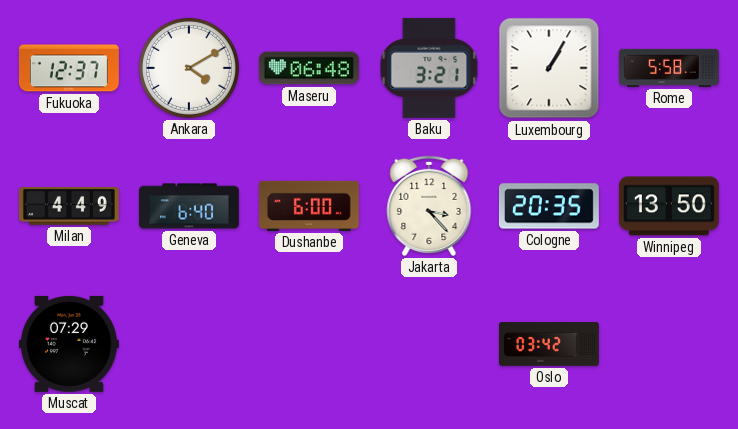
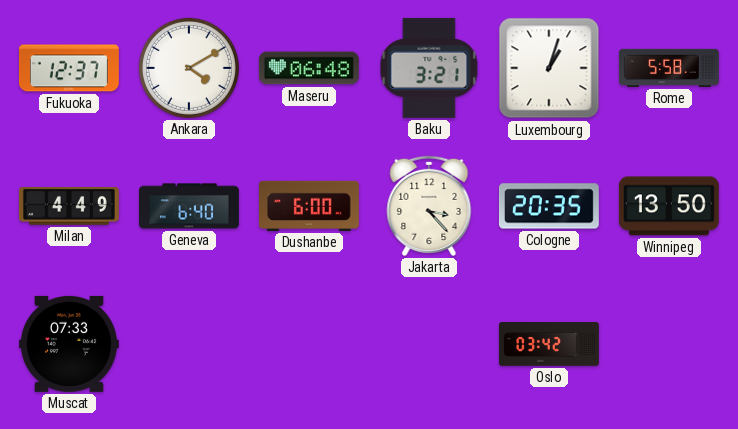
Luxembourg: 1:05 -> 1:03 (549, 68)
Muscat: 07:29 -> 07:33 (69, 344)
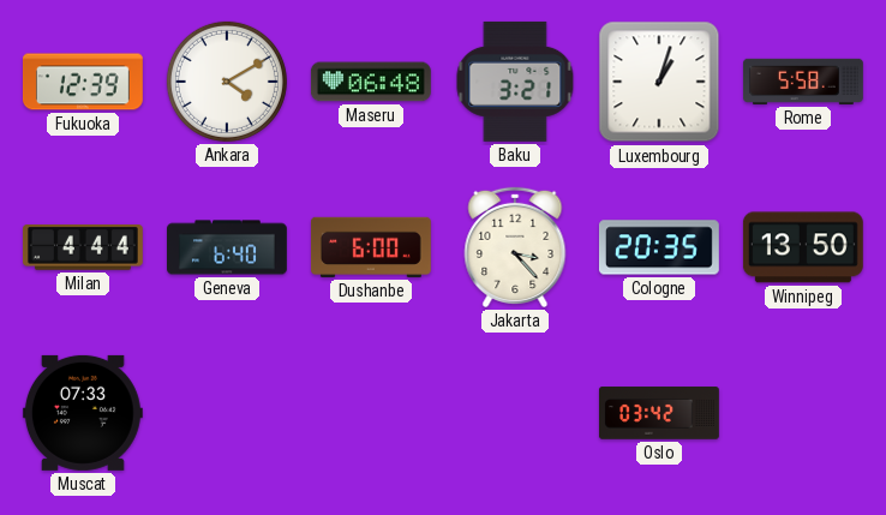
Fukuoka: 12:37 -> 12:39 (83, 82)
Milan: 4:49 -> 4:44 (83, 248)
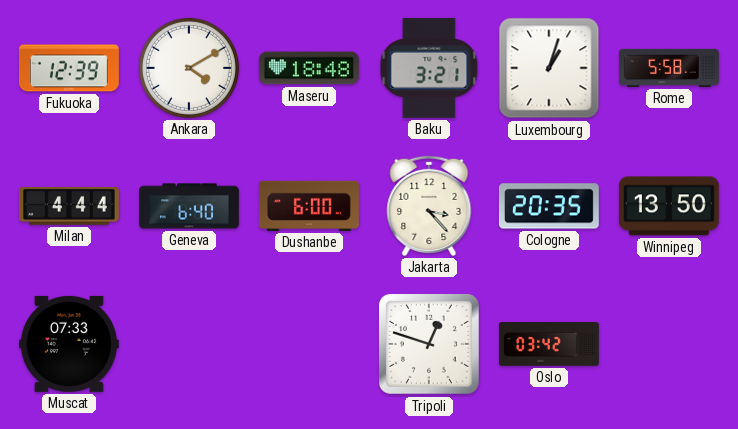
Maseru: 06:48 -> 18:48 (309, 68)
Tripoli: none -> 12:48 (429, 344)
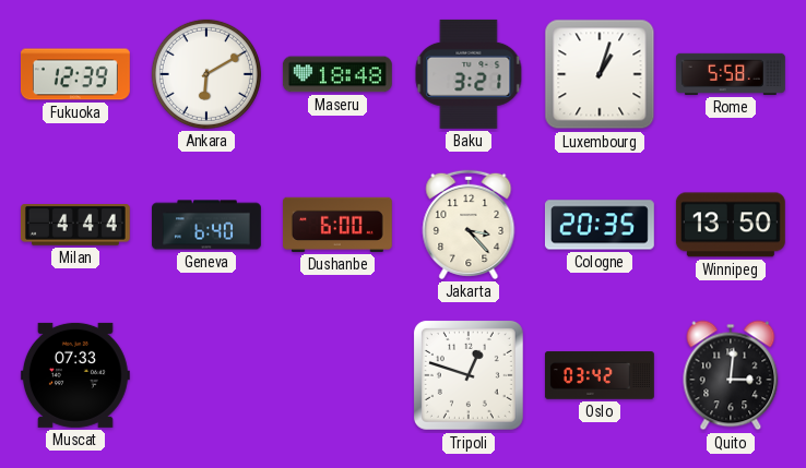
Ankara: 4:10 -> 6:10 (206, 74)
Quito: none -> 3:01 (731, 375)
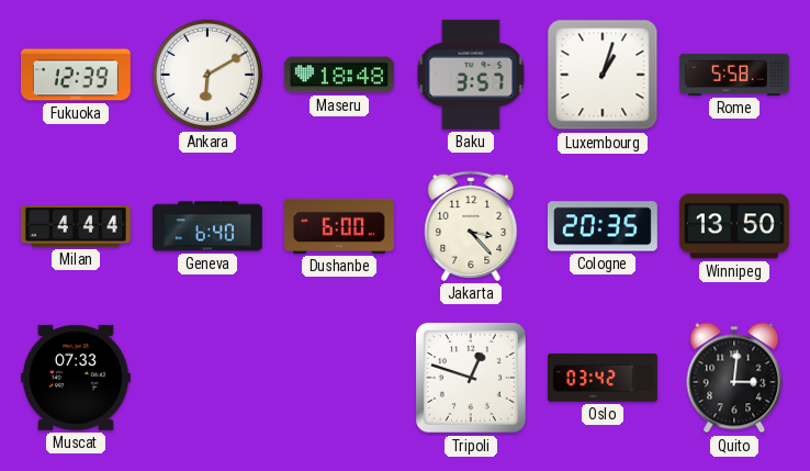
Baku: 3:21 -> 3:57 (471, 75)
